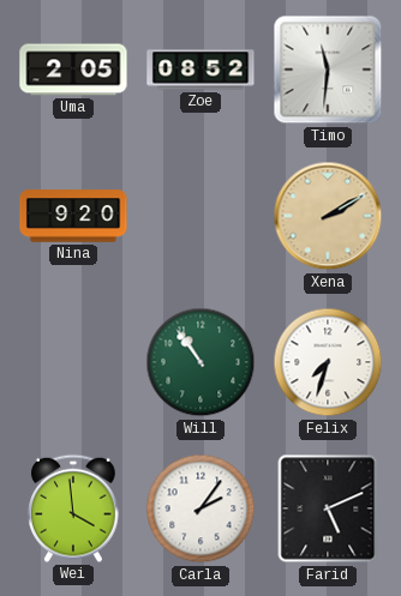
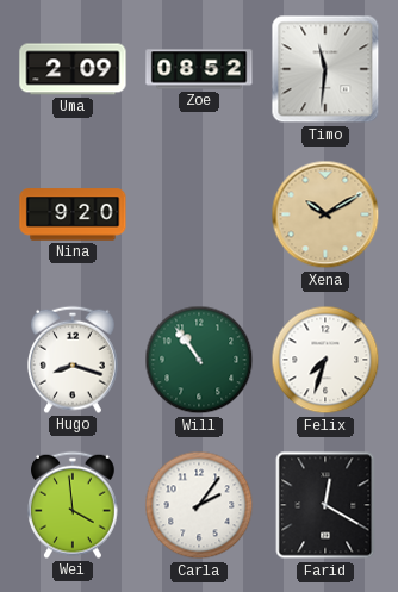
Uma: 2:05 -> 2:09 (73, 69)
Xena: 2:10 -> 10:10 (325, 214)
Hugo: none -> 8:18 (74, 360)
Farid: 5:11 -> 12:20 (325, 505)
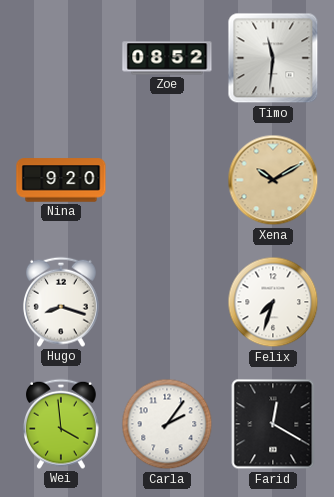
Uma: 2:09 -> none (73, 69)
Will: 10:54 -> none (199, 360)
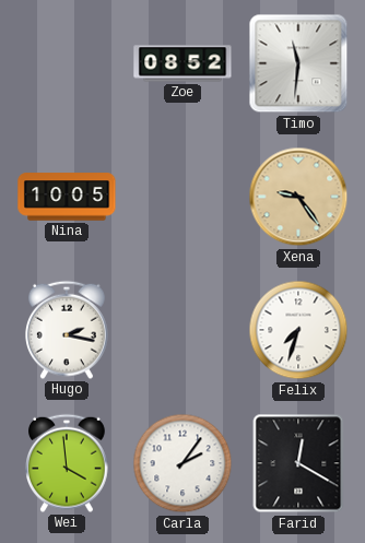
Nina: 9:20 -> 10:05 (67, 197)
Xena: 10:10 -> 9:24 (298, 197)
Hugo: 8:18 -> 2:17 (68, 330)
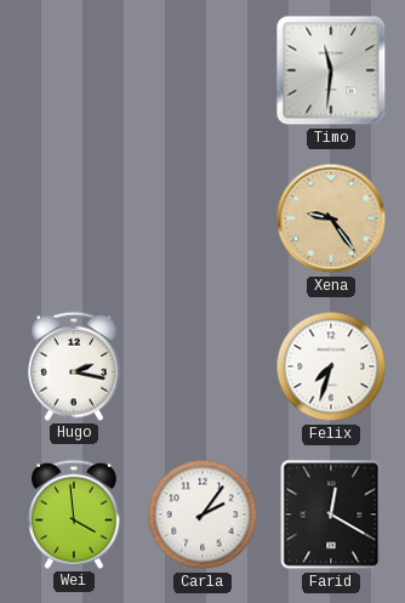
Zoe: 08:52 -> none (182, 63)
Nina: 10:05 -> none (67, 197)
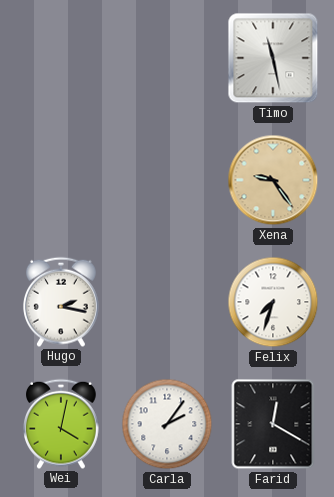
Timo: 11:31 -> 11:28 (273, 58)
Wei: 3:59 -> 4:02 (62, 424)
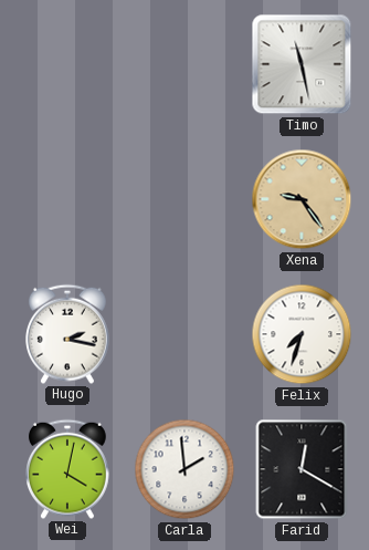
Carla: 2:06 -> 1:59 (184, 469)
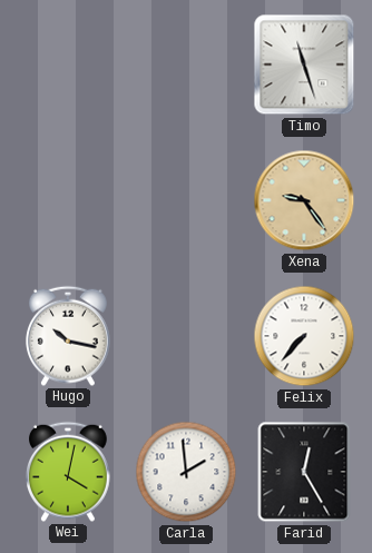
Timo: 11:28 -> 11:27 (304, 65)
Hugo: 2:17 -> 10:17 (69, 336)
Felix: 7:33 -> 7:37 (304, 336)
Farid: 12:20 -> 12:25 (304, 472)
